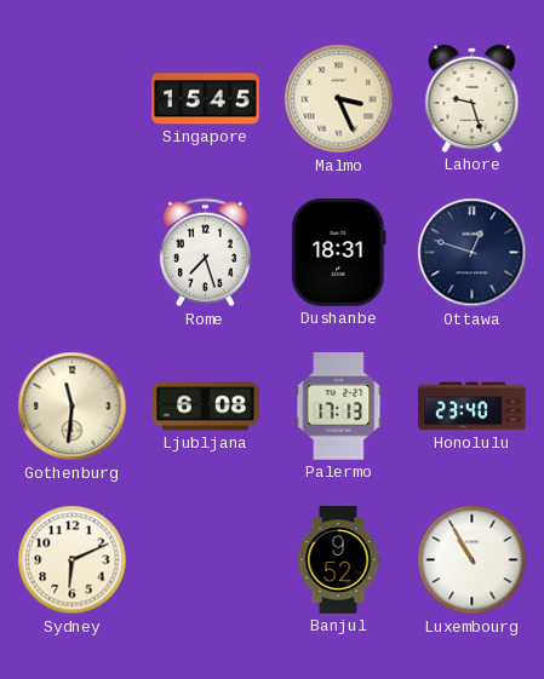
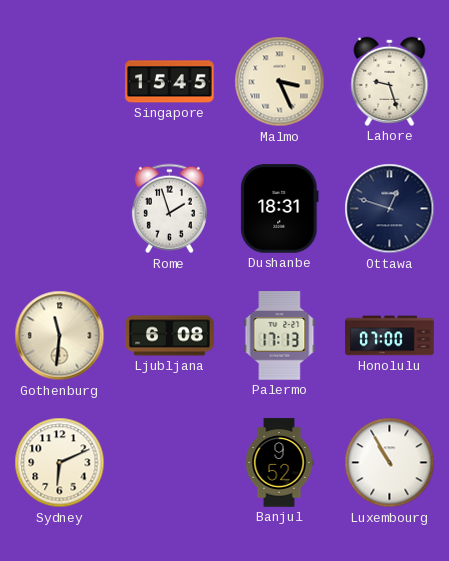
Rome: 7:27 -> 1:57 (169, 209)
Honolulu: 23:40 -> 07:00 (390, 336)
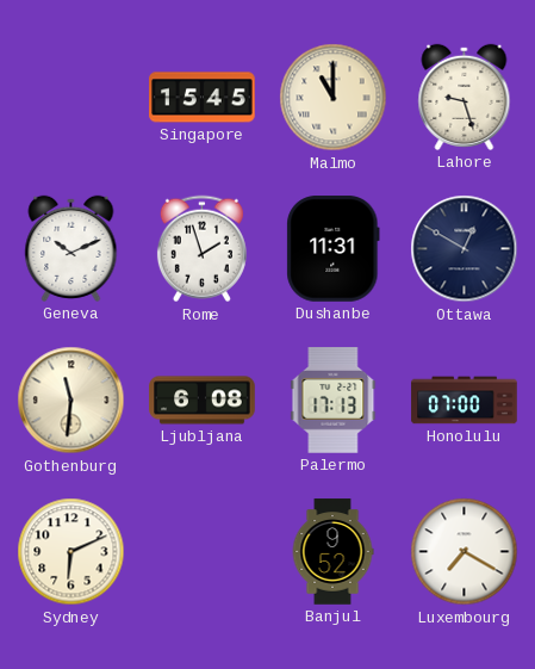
Malmo: 3:26 -> 11:00 (334, 98)
Geneva: none -> 10:11 (71, 248)
Dushanbe: 18:31 -> 11:31 (334, 249)
Ottawa: 12:48 -> 12:50 (465, 249)
Luxembourg: 10:55 -> 7:20 (465, 552)
